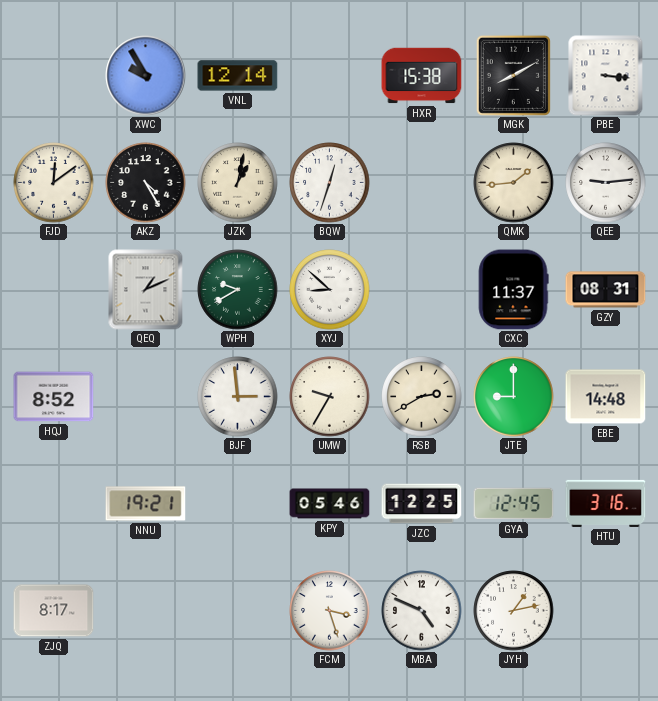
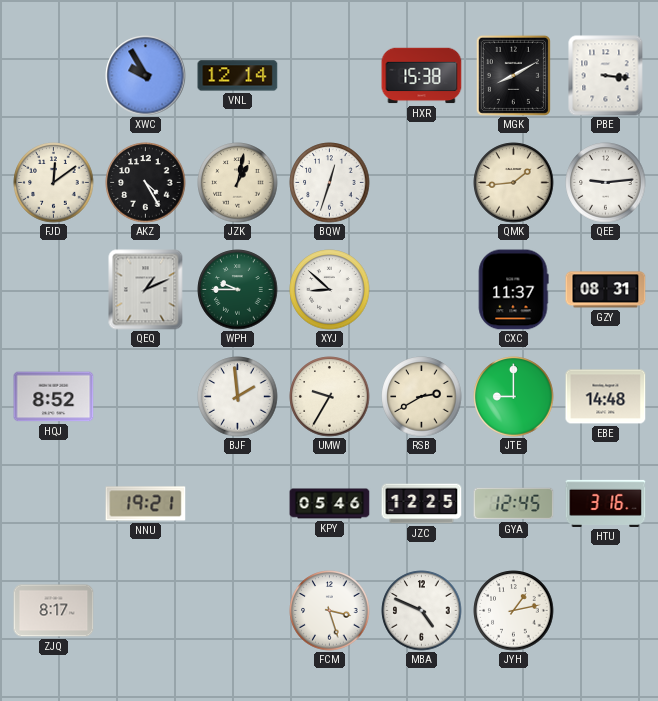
WPH: 9:40 -> 9:45 (238, 290)
BJF: 2:59 -> 1:59 (238, 397)
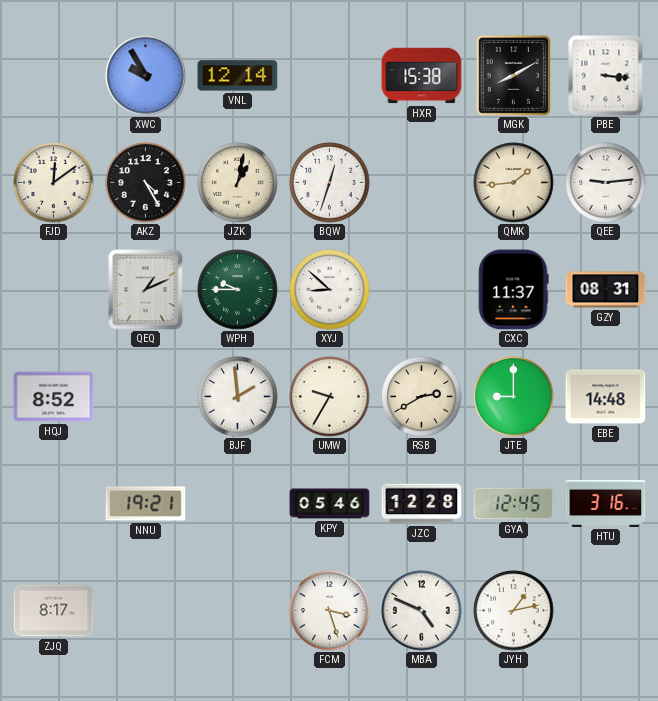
JZC: 12:25 -> 12:28 (422, 504)
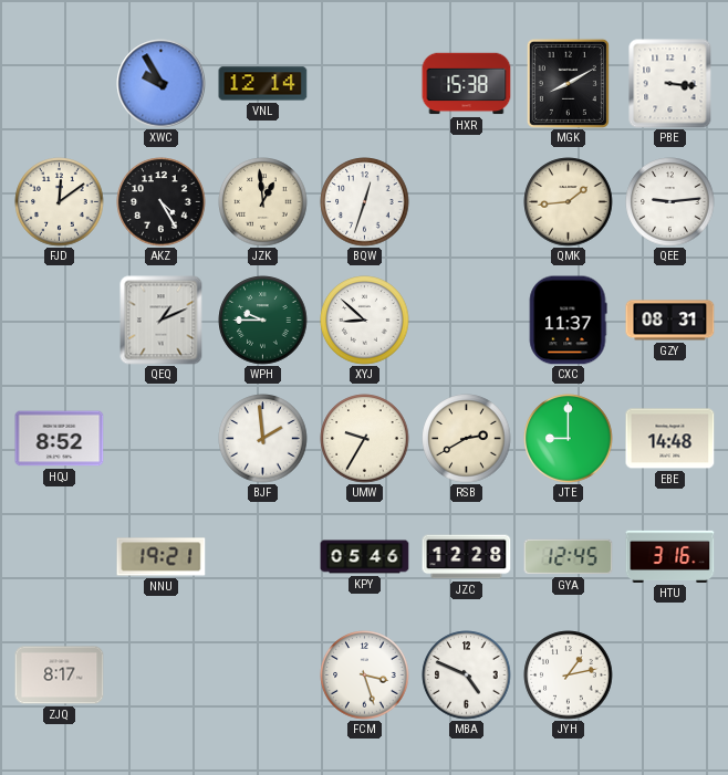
JZK: 1:02 -> 12:59 (263, 202)
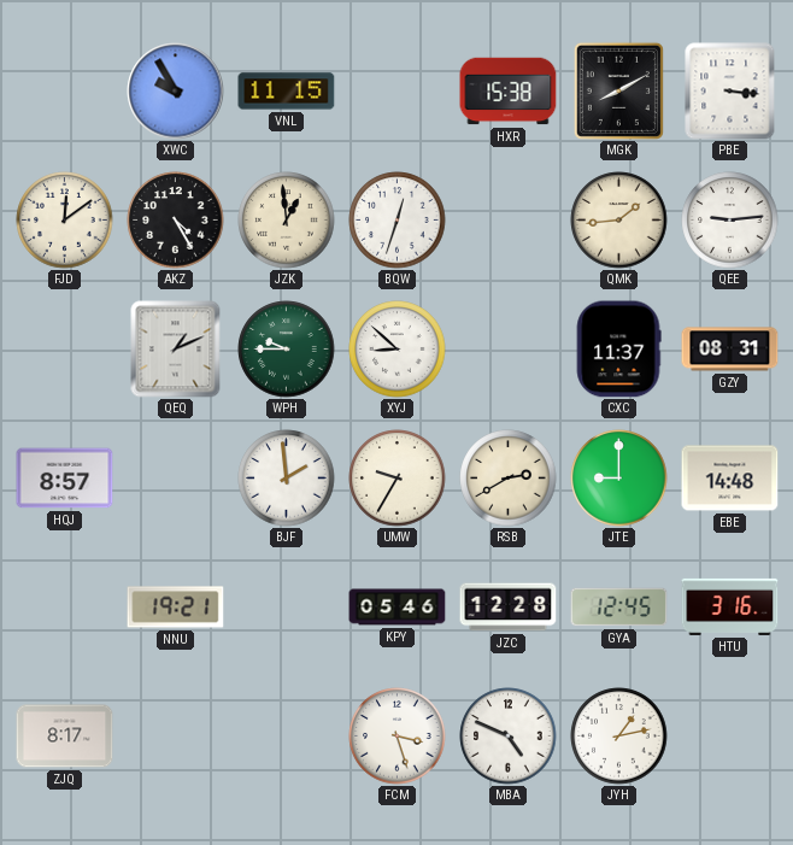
VNL: 12:14 -> 11:15 (287, 92)
HQJ: 8:52 -> 8:57 (65, 479)
